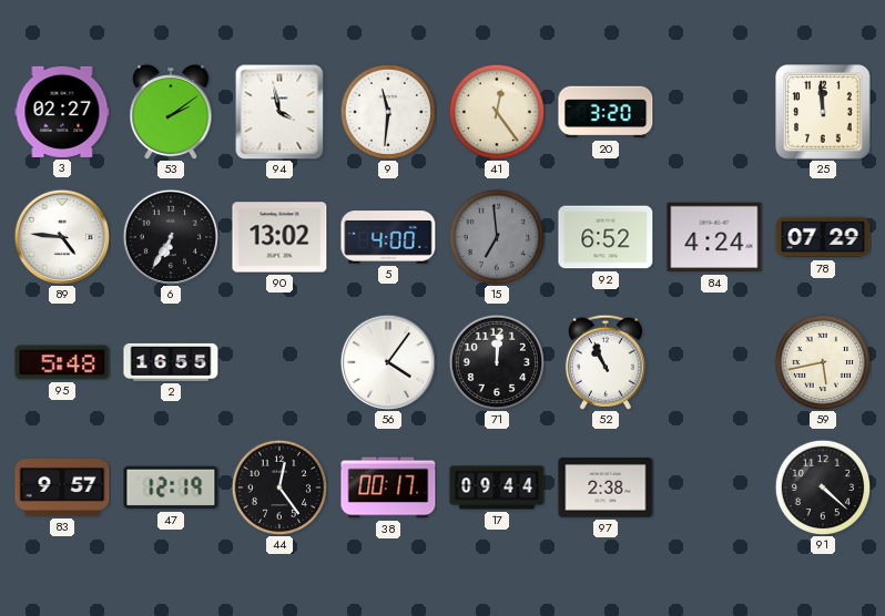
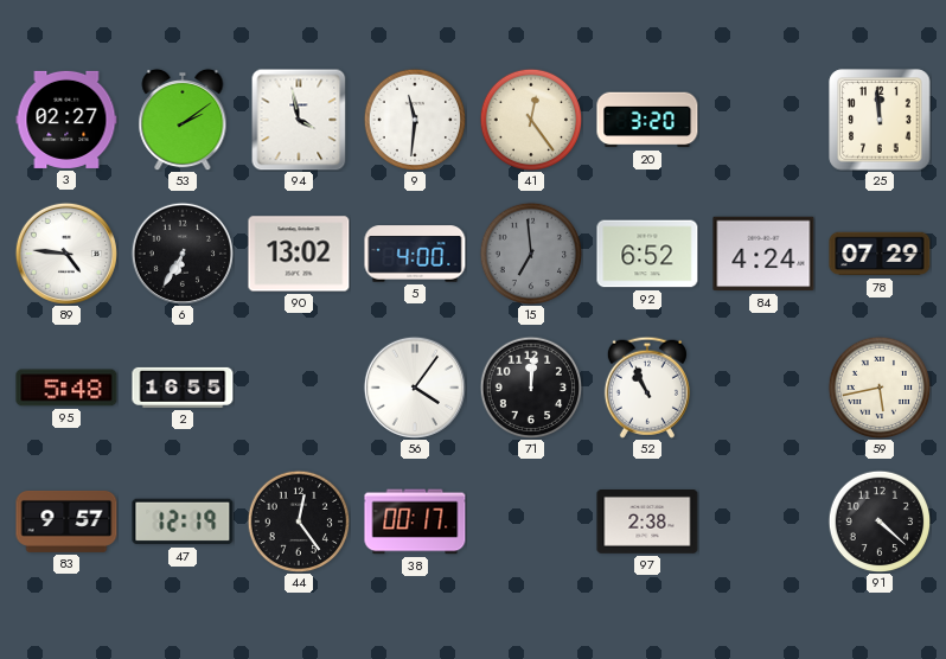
17: 09:44 -> none (497, 487)
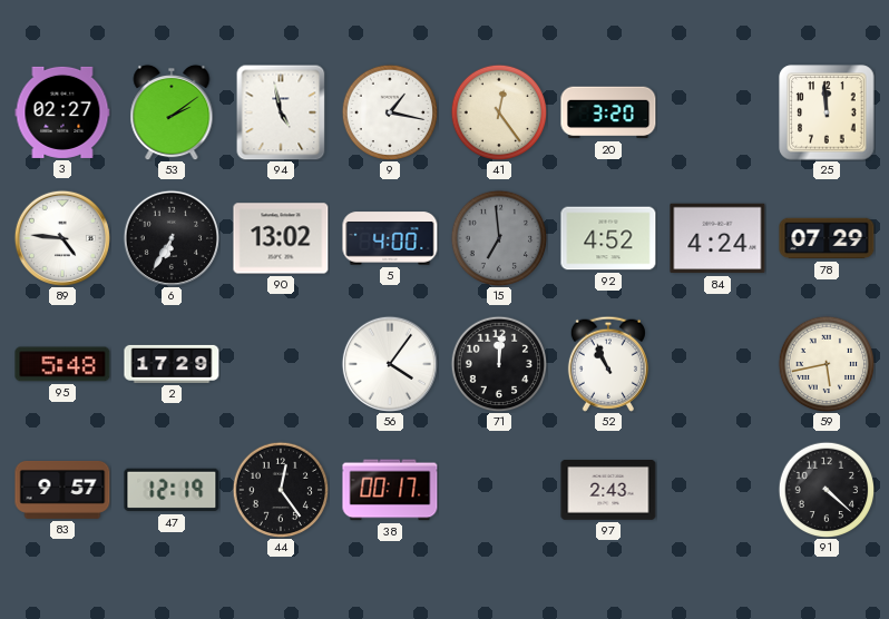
94: 3:58 -> 4:58 (281, 112)
9: 11:31 -> 1:17 (390, 112)
92: 6:52 -> 4:52 (608, 238)
2: 16:55 -> 17:29 (172, 364)
97: 2:38 -> 2:43 (608, 491)
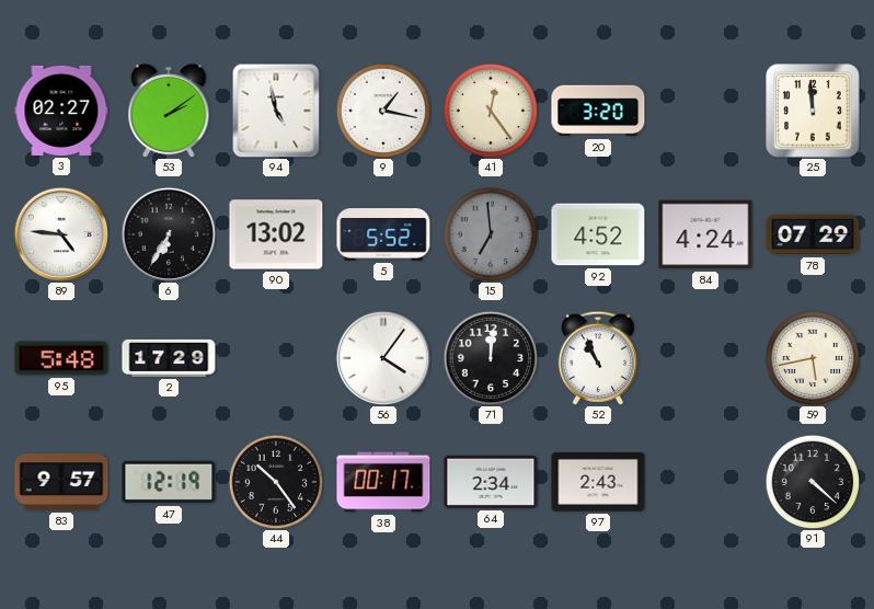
5: 4:00 -> 5:52 (383, 234)
44: 12:24 -> 10:24 (276, 482)
64: none -> 2:34 (491, 482)
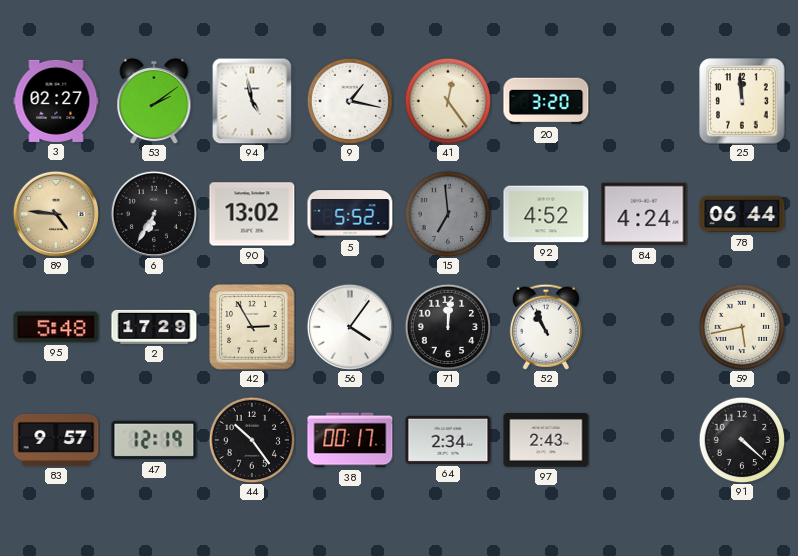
89 dial: white -> champagne (56, 214)
78: 07:29 -> 06:44 (742, 214)
42: none -> 2:55 (252, 327)
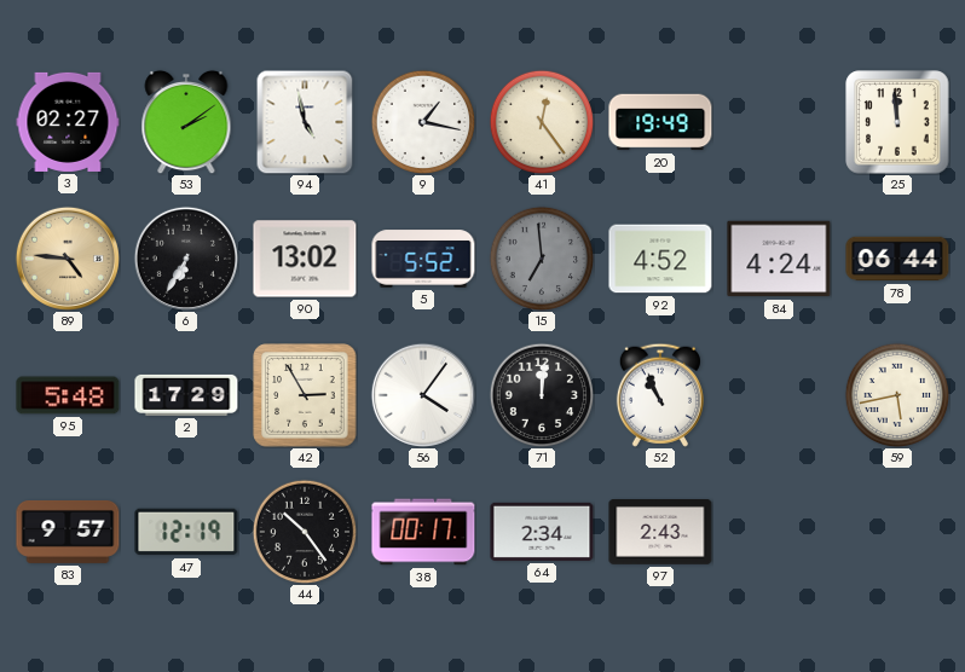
20: 3:20 -> 19:49 (660, 122)
91: 4:22 -> none (742, 440)
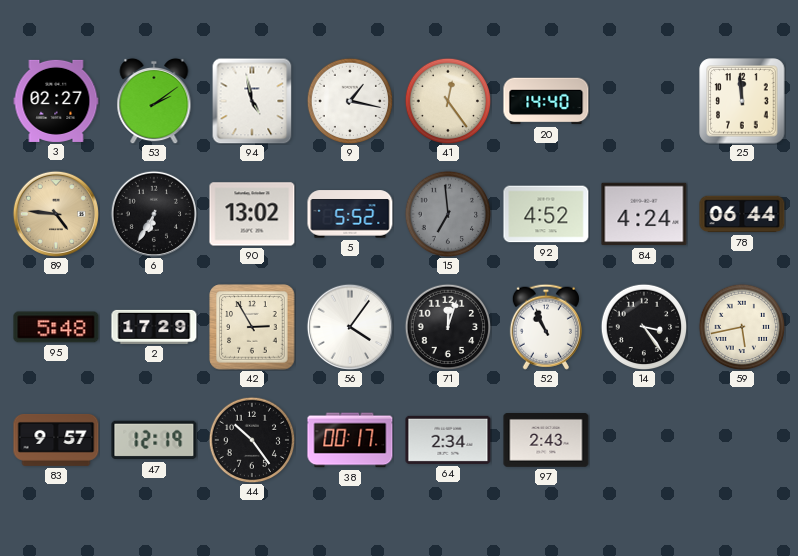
20: 19:49 -> 14:40 (546, 101)
71: 12:01 -> 12:03 (448, 327)
14: none -> 3:24 (644, 327)
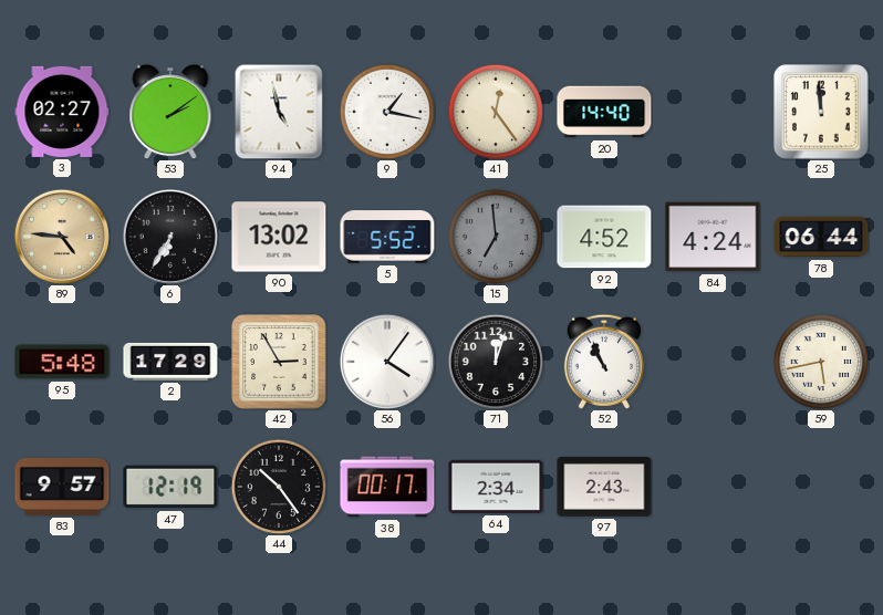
14: 3:24 -> none (644, 327)
